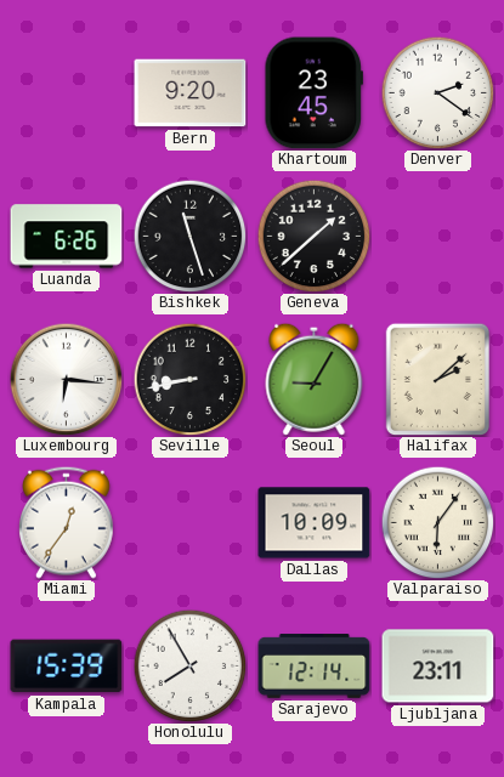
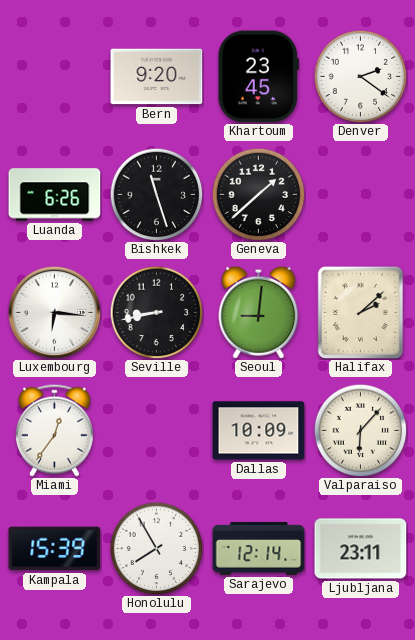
Seoul: 9:05 -> 9:01 (259, 312)
Valparaiso: 6:06 -> 6:07 (360, 430)
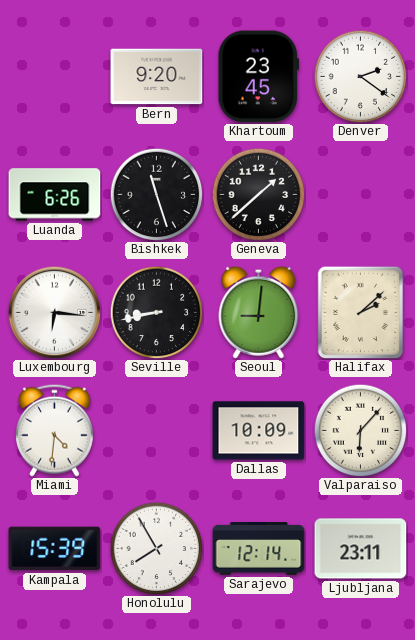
Miami: 12:36 -> 4:31 (54, 430)
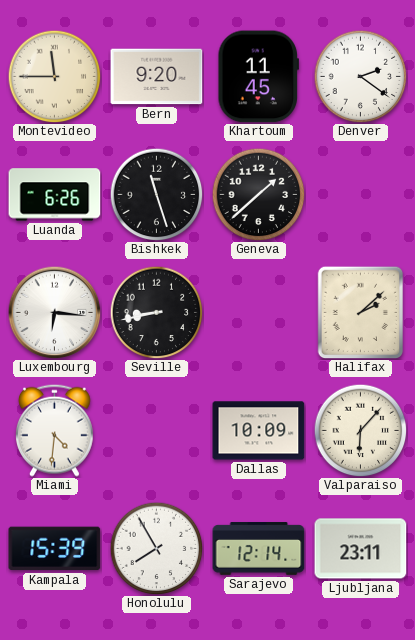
Montevideo: none -> 11:45 (54, 76)
Khartoum: 23:45 -> 11:45 (258, 77)
Seoul: 9:01 -> none (259, 312)
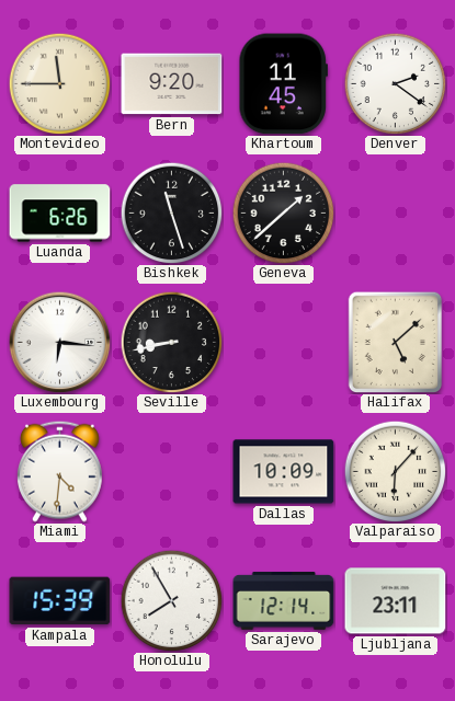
Halifax: 2:08 -> 5:08 (396, 342)
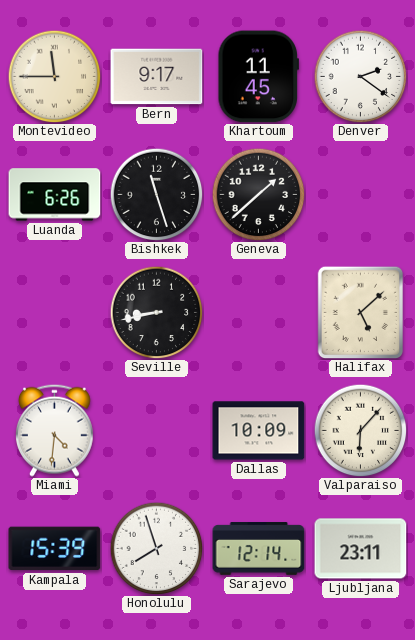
Bern: 9:20 -> 9:17 (157, 77)
Luxembourg: 6:16 -> none (59, 342)
Honolulu: 7:55 -> 7:57 (156, 548)
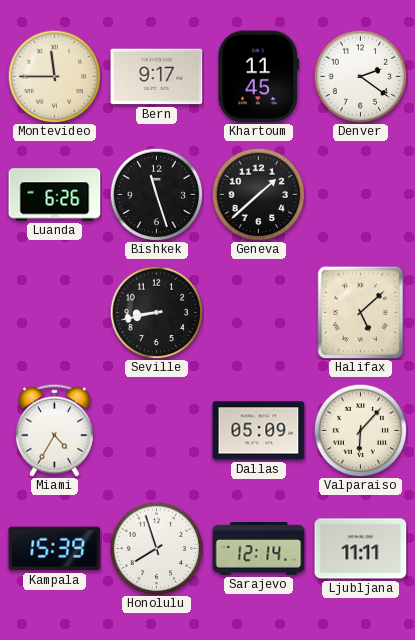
Miami: 4:31 -> 4:35 (54, 430)
Dallas: 10:09 -> 05:09 (259, 431)
Ljubljana: 23:11 -> 11:11 (361, 549)
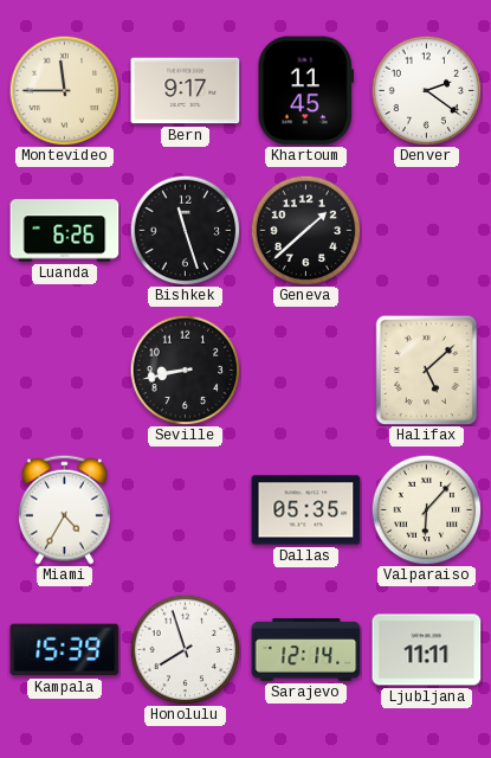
Dallas: 05:09 -> 05:35 (306, 510)
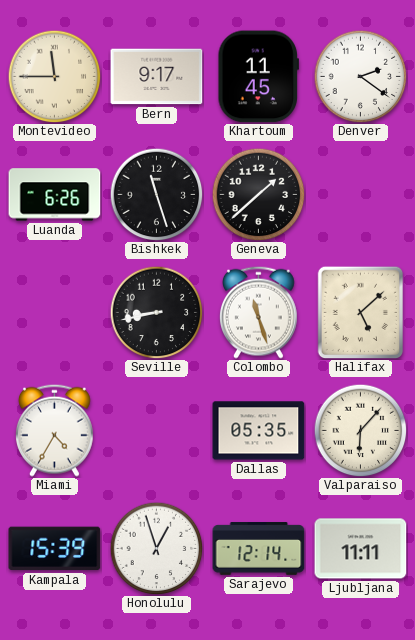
Colombo: none -> 11:27 (258, 312)
Honolulu: 7:57 -> 12:57 (156, 548)
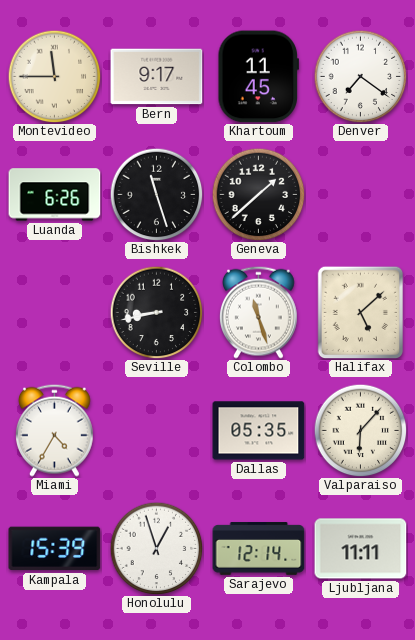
Denver: 2:21 -> 7:21 (360, 76)
